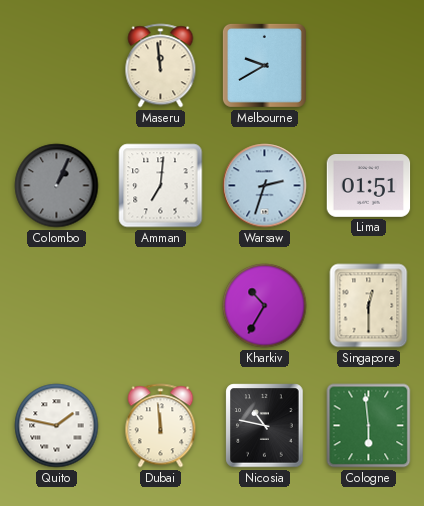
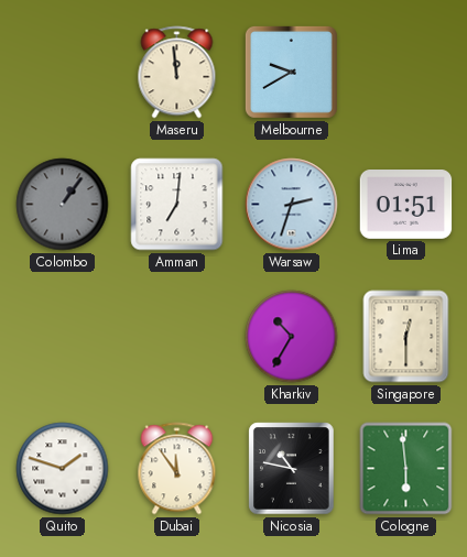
Colombo: 1:04 -> 1:06 (63, 205)
Quito: 1:47 -> 1:48 (63, 469)
Dubai: 11:59 -> 11:54 (177, 469)
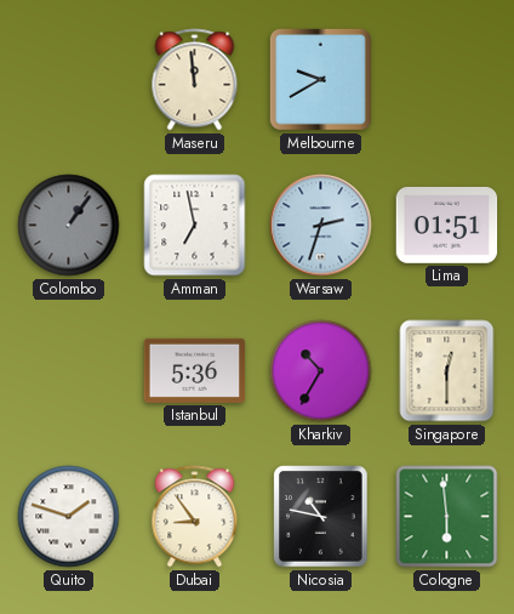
Amman: 7:01 -> 6:58 (195, 226)
Istanbul: none -> 5:36 (195, 370)
Dubai: 11:54 -> 8:54 (195, 517)
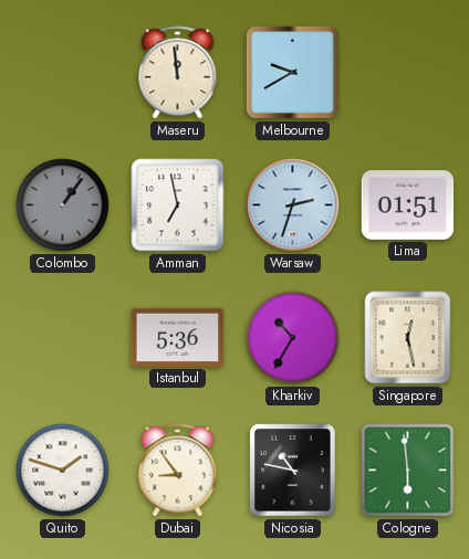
Singapore: 12:30 -> 12:28 (408, 338)
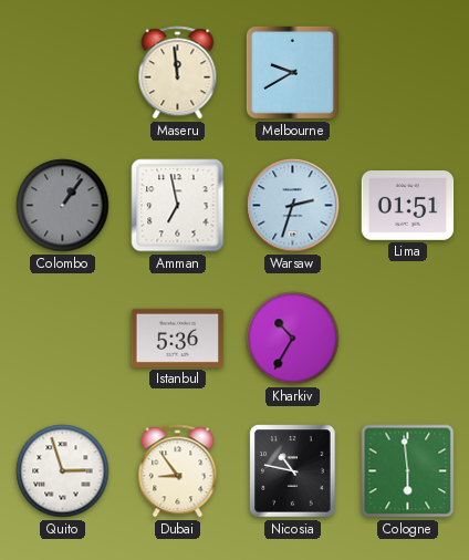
Singapore: 12:28 -> none (408, 338)
Quito: 1:48 -> 2:57 (63, 471)
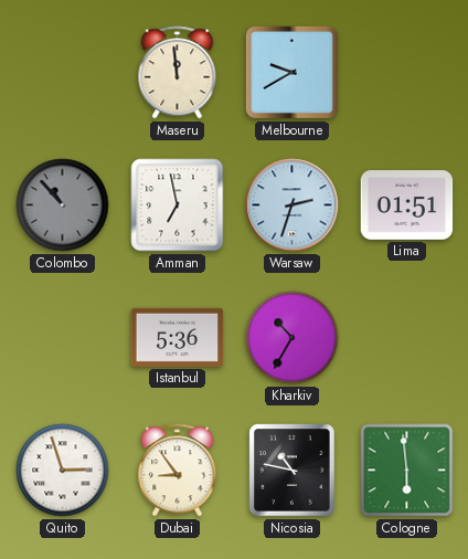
Colombo: 1:06 -> 10:53 (63, 205)
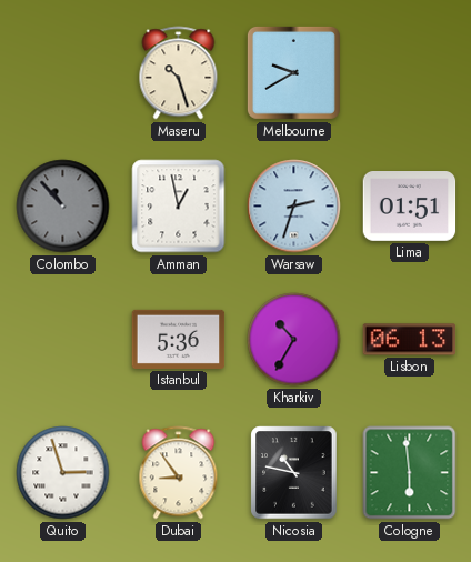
Maseru: 11:59 -> 10:27 (179, 73)
Amman: 6:58 -> 12:58 (179, 207)
Lisbon: none -> 06:13 (410, 340)
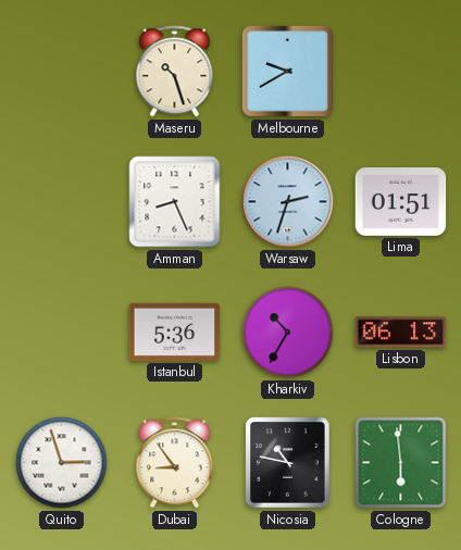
Colombo: 10:53 -> none (63, 207)
Amman: 12:58 -> 8:26 (175, 202)
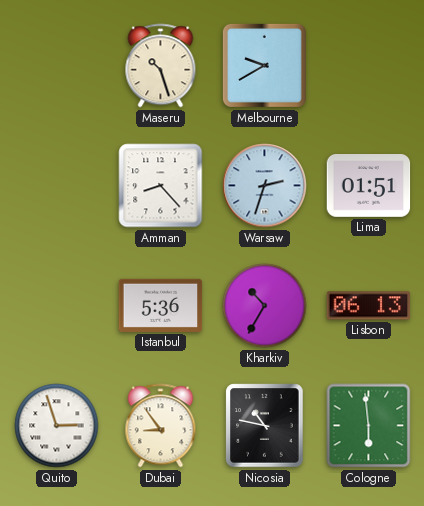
Amman: 8:26 -> 8:23 (161, 186)
